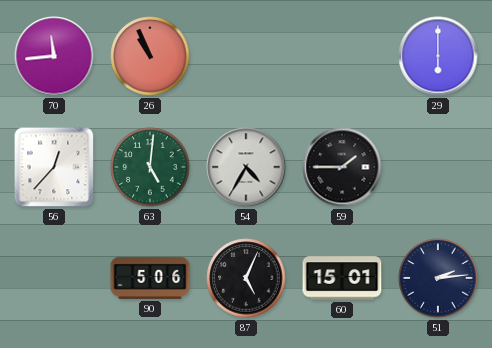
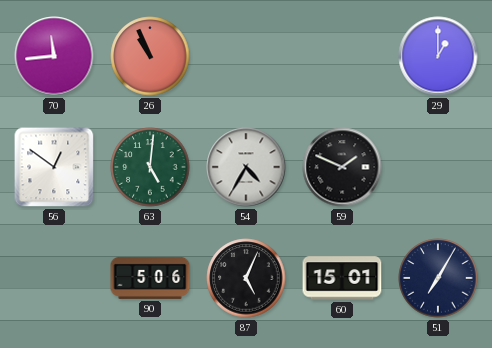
29: 6:00 -> 1:00 (438, 56)
56: 12:37 -> 12:51 (54, 167)
59: 1:45 -> 1:49 (342, 167)
51: 2:14 -> 7:05 (438, 278)
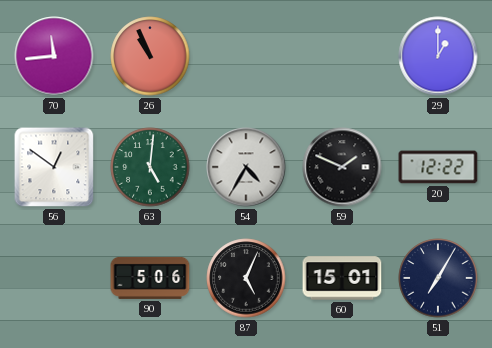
20: none -> 12:22 (438, 167)
